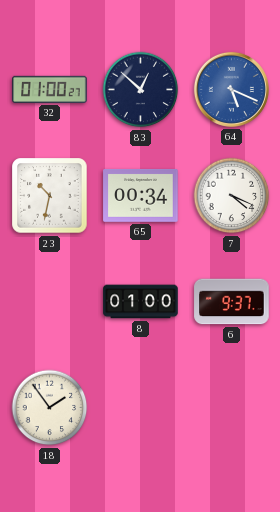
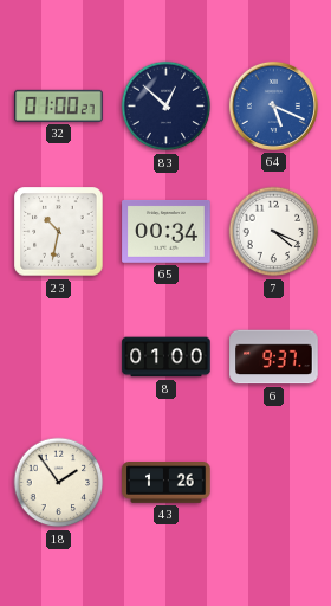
43: none -> 1:26 (167, 483)
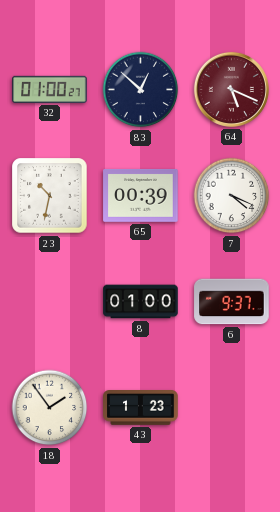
64 dial: blue -> burgundy (231, 89)
65: 00:34 -> 00:39 (141, 196)
43: 1:26 -> 1:23 (141, 408)
